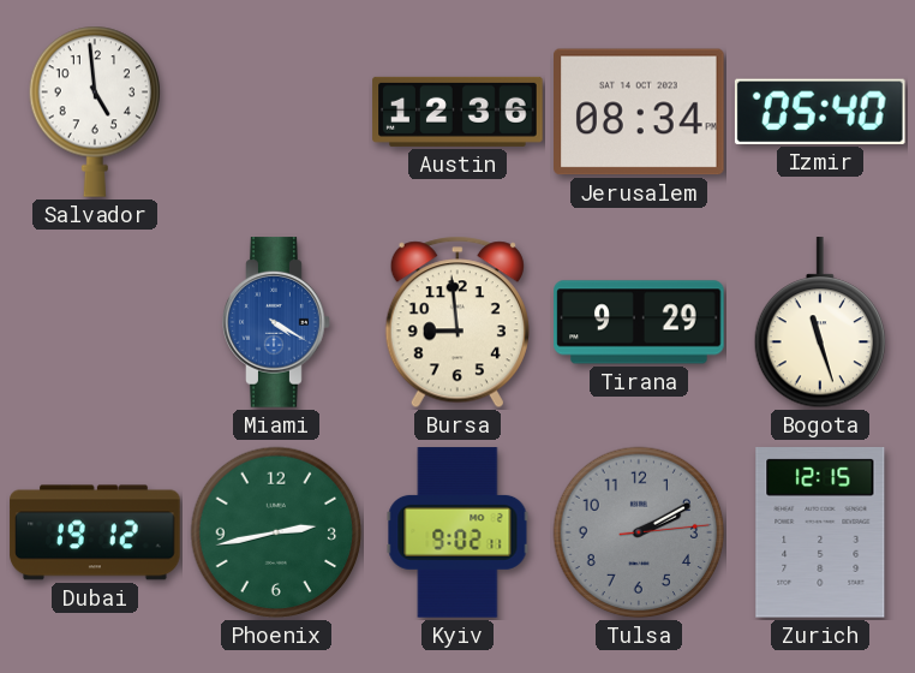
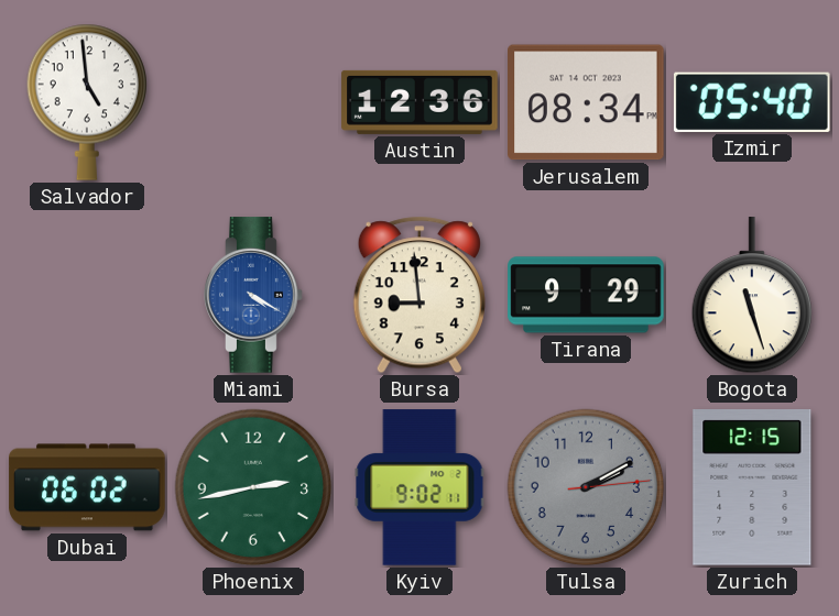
Dubai: 19:12 -> 06:02 (87, 487)
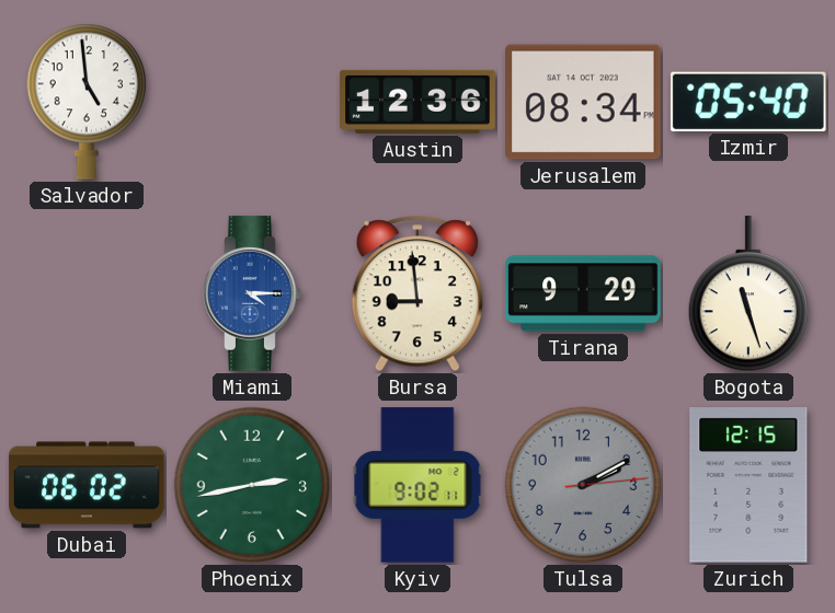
Miami: 4:20 -> 4:15 (252, 293)
